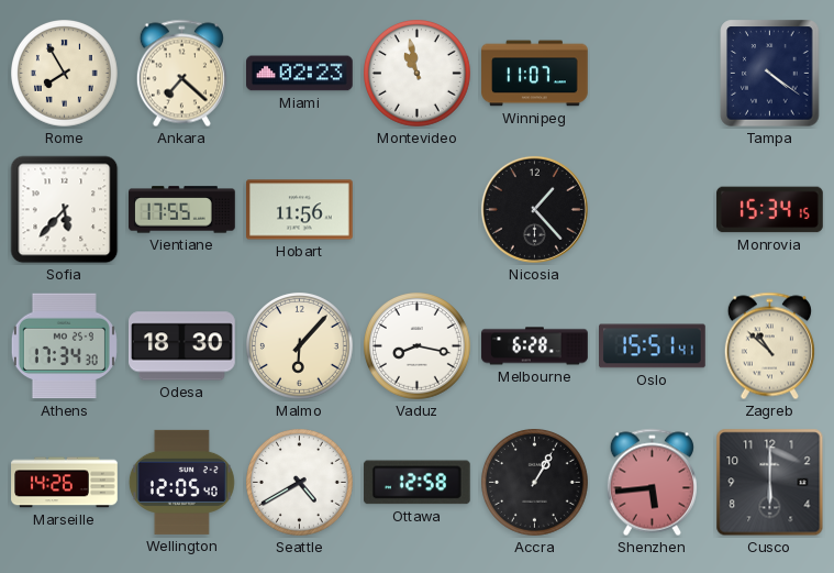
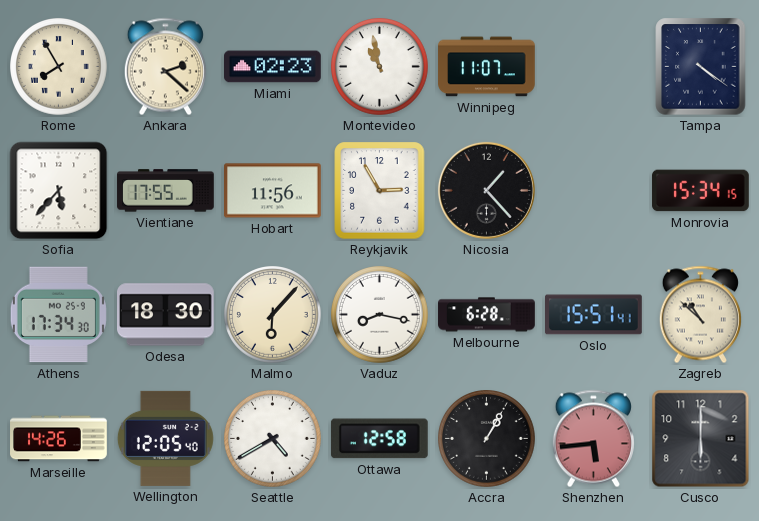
Ankara: 7:22 -> 2:22 (165, 67)
Reykjavik: none -> 2:55 (380, 191)
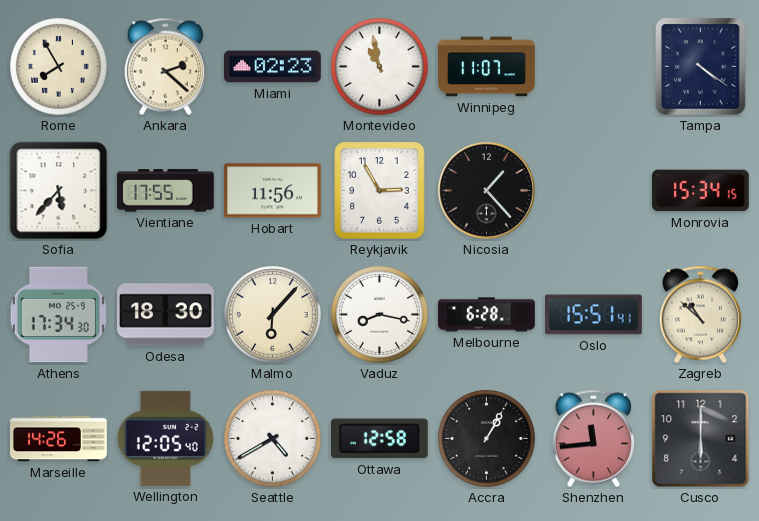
Shenzhen: 5:44 -> 11:44 (593, 439)
